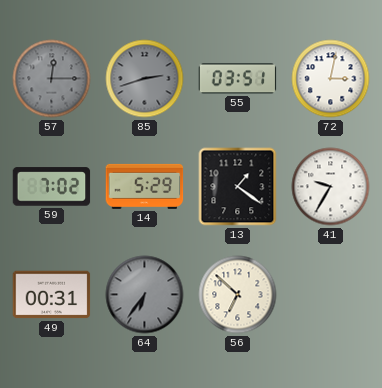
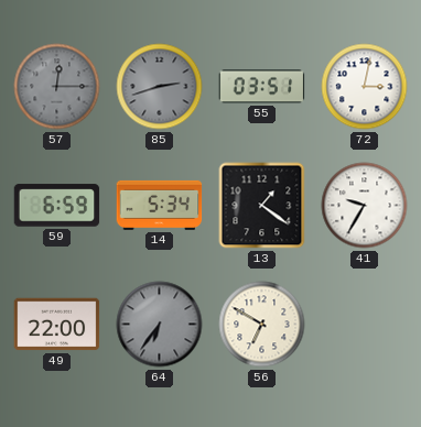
59: 7:02 -> 6:59 (57, 206)
14: 5:29 -> 5:34 (160, 205)
49: 00:31 -> 22:00 (57, 325)
56: 6:52 -> 6:50 (262, 325)
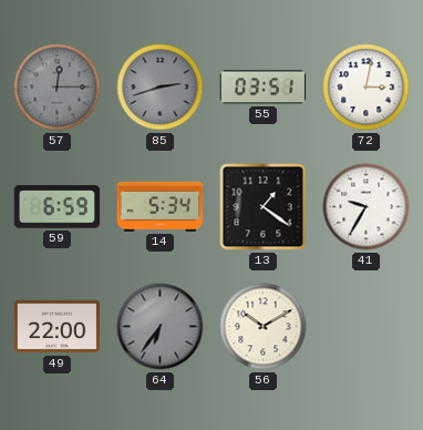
56: 6:50 -> 10:10 (264, 327)
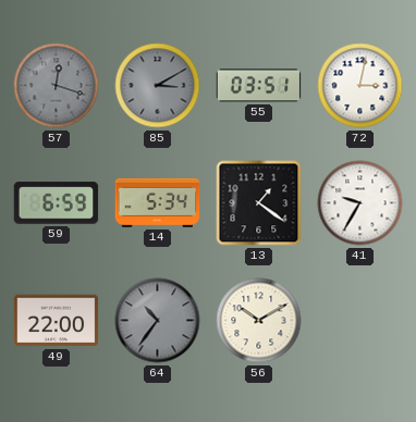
57: 12:15 -> 12:18 (57, 86)
85: 2:42 -> 3:10 (158, 86)
64: 6:36 -> 10:36 (158, 321)
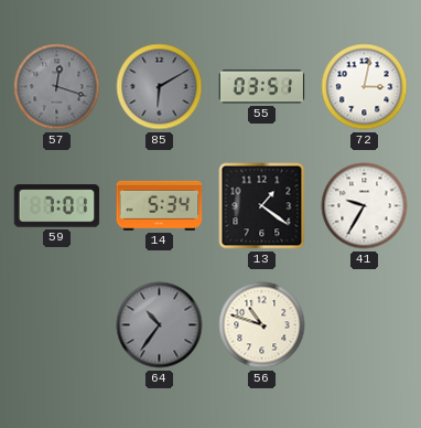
85: 3:10 -> 6:10 (160, 87)
59: 6:59 -> 7:01 (57, 206)
49: 22:00 -> none (57, 321)
56: 10:10 -> 10:48 (262, 325)
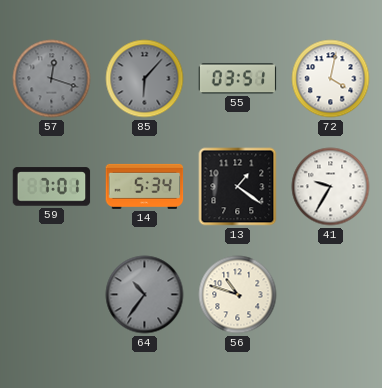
85: 6:10 -> 6:07 (145, 79)
72: 3:02 -> 4:02 (331, 79)
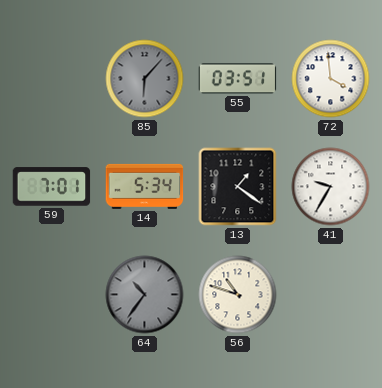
57: 12:18 -> none (52, 79)
72: 4:02 -> 3:59 (331, 79)
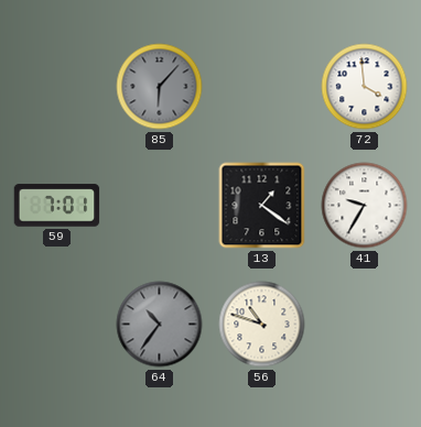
55: 03:51 -> none (238, 79)
14: 5:34 -> none (145, 186)
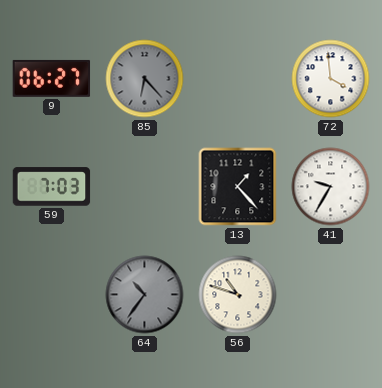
9: none -> 06:27 (52, 78)
85: 6:07 -> 6:23 (145, 79)
59: 7:01 -> 7:03 (52, 187)
13: 1:21 -> 1:23 (238, 187)
